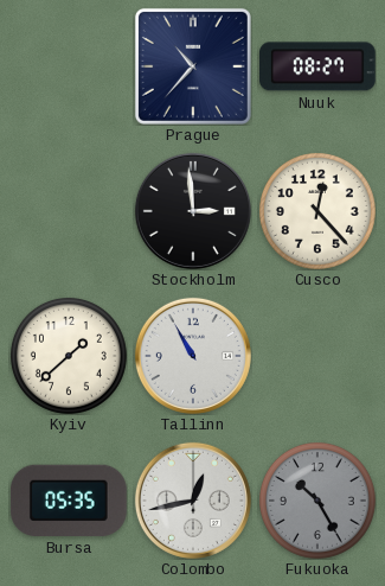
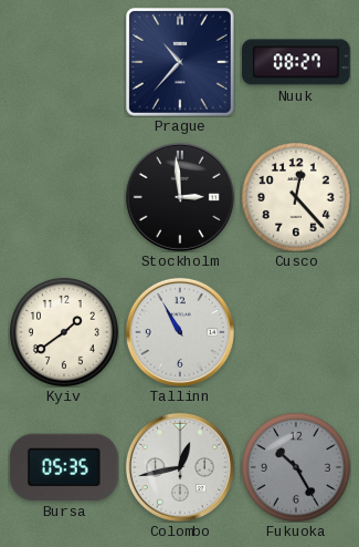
Kyiv: 1:38 -> 1:39 (64, 332)
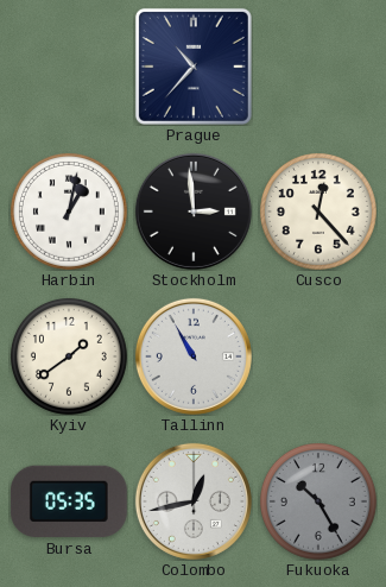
Nuuk: 08:27 -> none (297, 62)
Harbin: none -> 1:02 (69, 212)
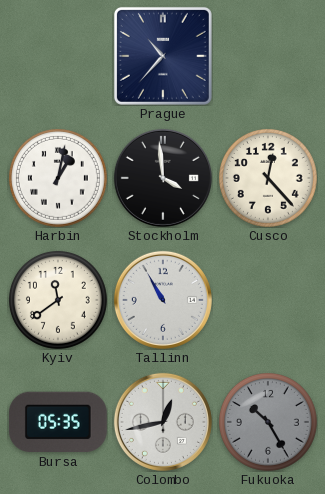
Stockholm: 2:59 -> 3:59 (163, 178)
Kyiv: 1:39 -> 11:39 (58, 300)
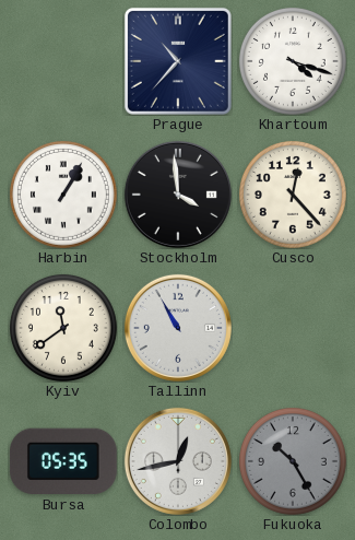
Khartoum: none -> 4:18 (293, 61)
Harbin: 1:02 -> 1:05 (63, 195)
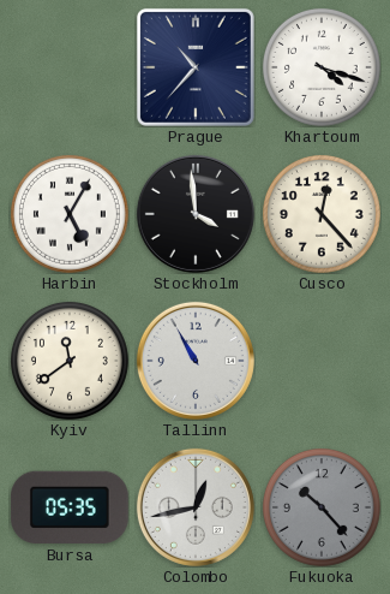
Harbin: 1:05 -> 5:05 (70, 214)
Fukuoka: 10:25 -> 10:23 (322, 507)
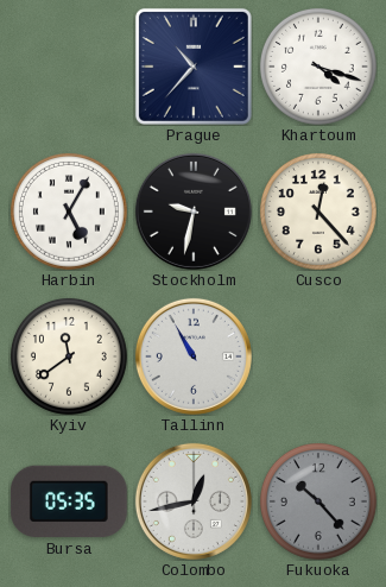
Stockholm: 3:59 -> 9:32 (194, 212)
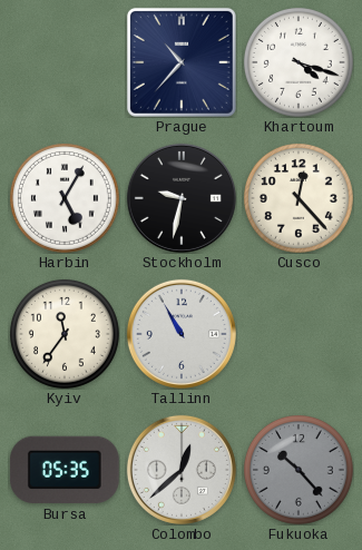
Kyiv: 11:39 -> 11:36 (65, 334)
Colombo: 12:43 -> 12:38 (182, 470)
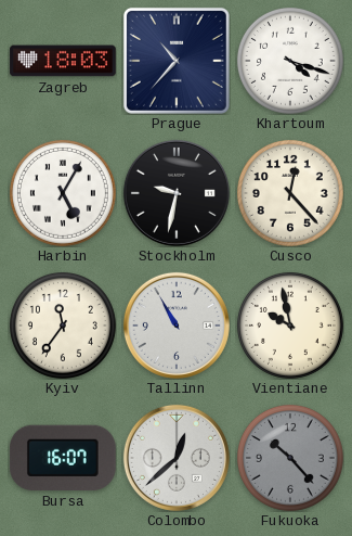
Zagreb: none -> 18:03 (63, 61)
Vientiane: none -> 9:58 (290, 326)
Bursa: 05:35 -> 16:07 (63, 458)
